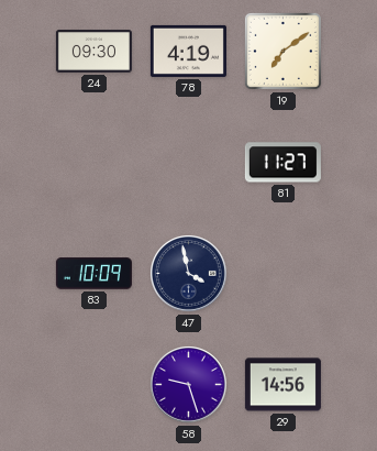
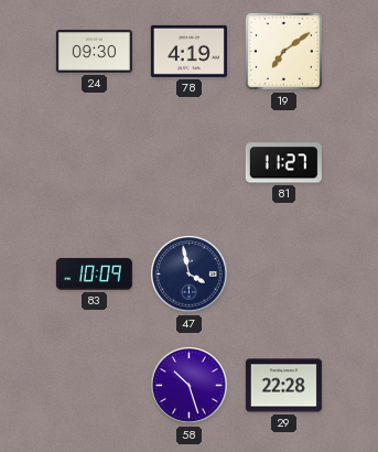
58: 9:27 -> 10:27 (190, 386)
29: 14:56 -> 22:28 (283, 386)
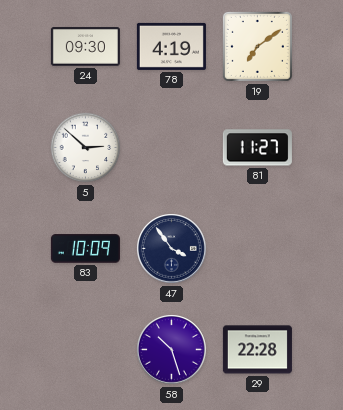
5: none -> 2:52 (86, 148)
47: 3:58 -> 3:54 (172, 249)
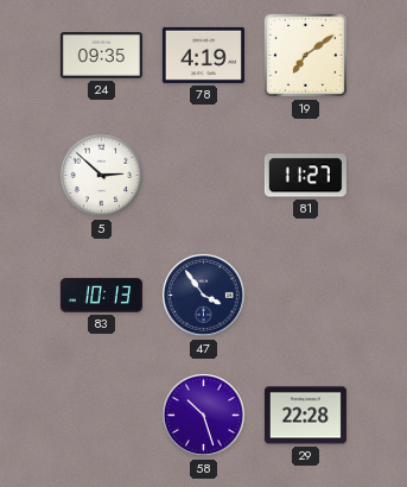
24: 09:30 -> 09:35 (101, 56)
83: 10:09 -> 10:13 (101, 296)
